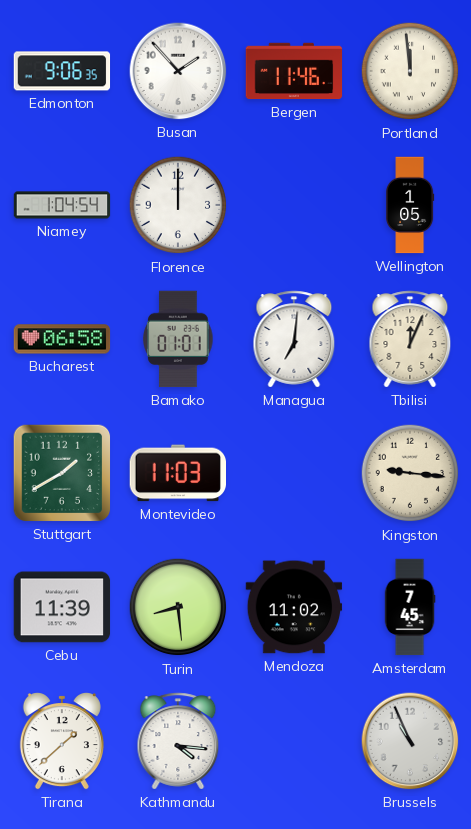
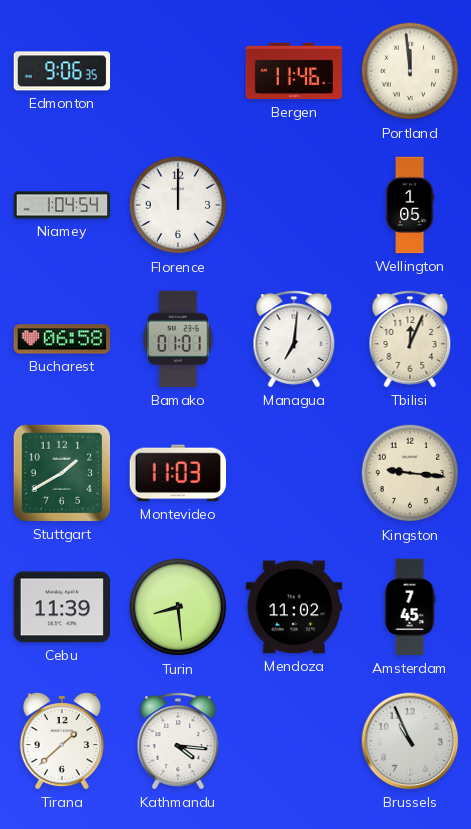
Busan: 1:53 -> none (178, 71)
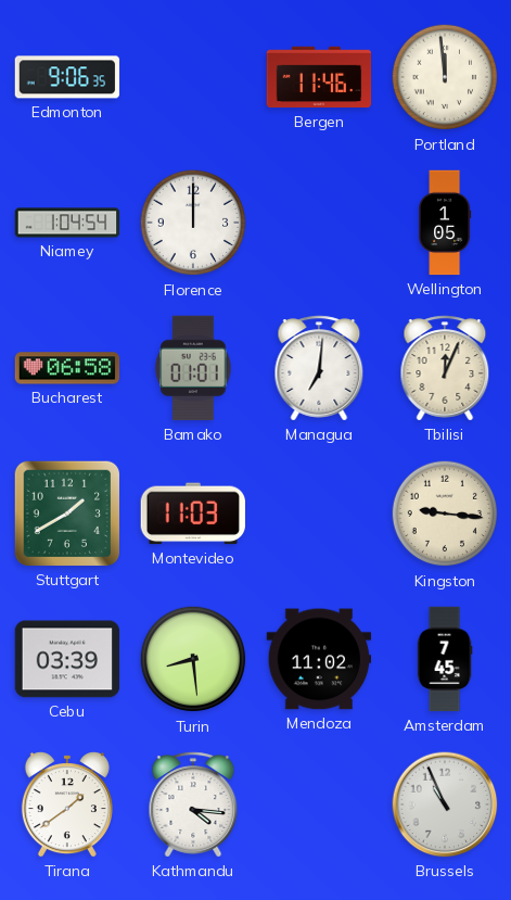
Cebu: 11:39 -> 03:39 (67, 659)
Tirana: 1:38 -> 1:39 (67, 804)
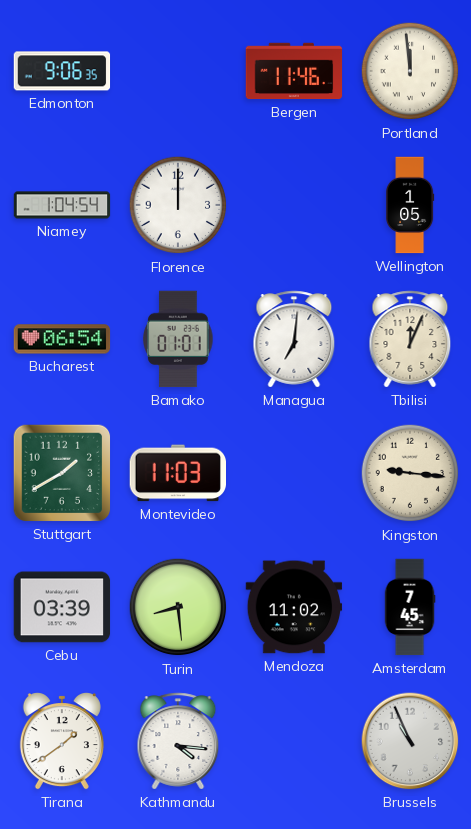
Bucharest: 06:58 -> 06:54 (62, 339)
